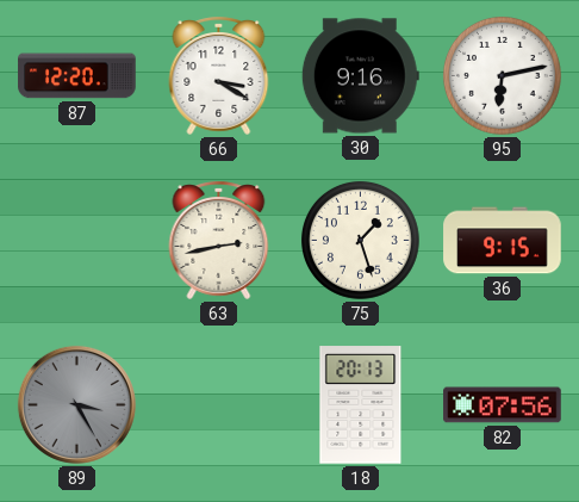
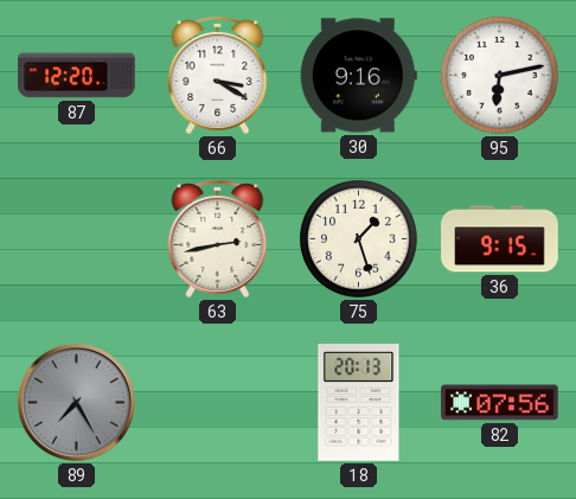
89: 3:25 -> 7:25 (76, 402)
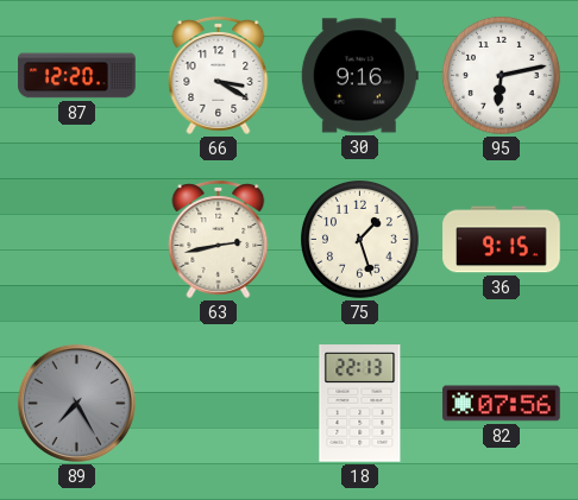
18: 20:13 -> 22:13 (360, 404)
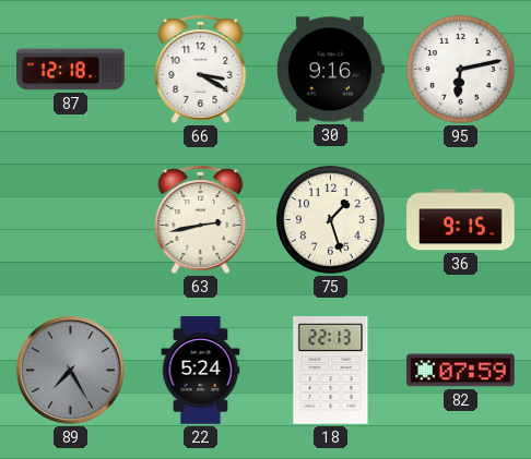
87: 12:20 -> 12:18 (71, 70)
22: none -> 5:24 (201, 371)
82: 07:56 -> 07:59 (461, 371)
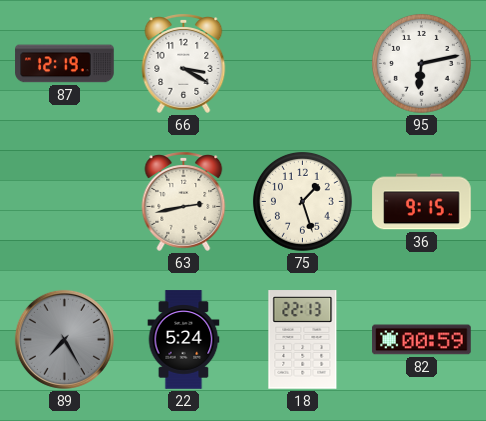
87: 12:18 -> 12:19 (65, 64)
30: 9:16 -> none (330, 70)
82: 07:59 -> 00:59 (422, 340)
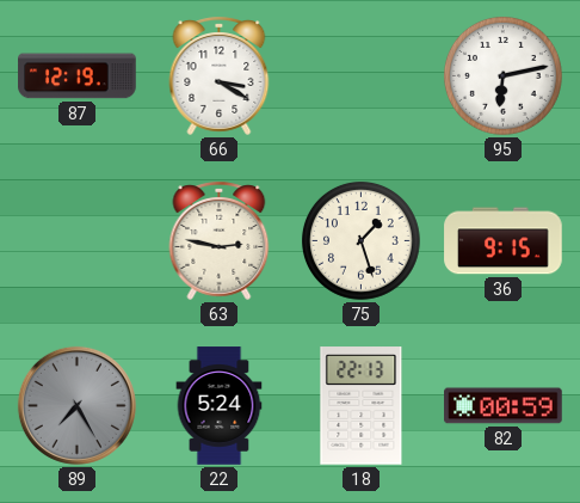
63: 2:43 -> 2:47 (220, 240)
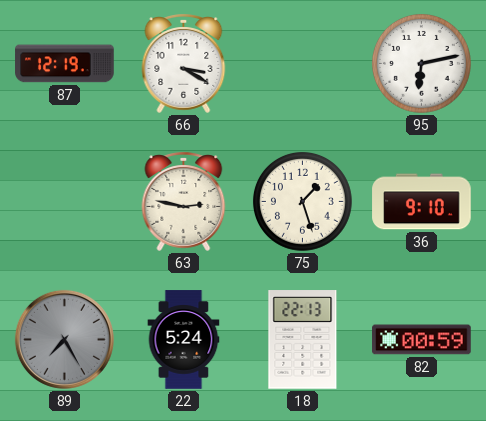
36: 9:15 -> 9:10 (422, 202)
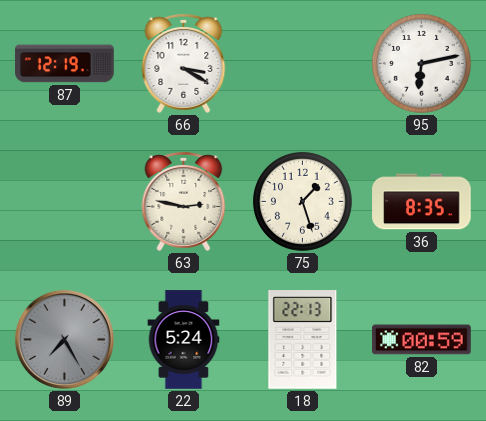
36: 9:10 -> 8:35 (422, 202)
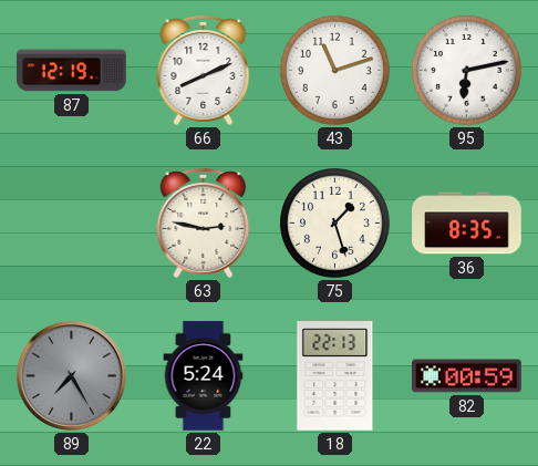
66: 3:20 -> 8:11 (204, 70)
43: none -> 11:12 (334, 70)
